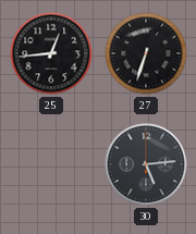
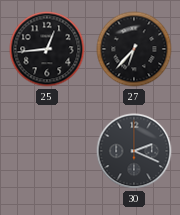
27: 6:33 -> 6:37 (134, 49)
30: 5:14 -> 2:19 (134, 151)
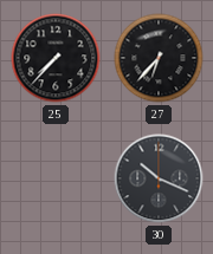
25: 12:44 -> 7:37 (56, 58)
30: 2:19 -> 10:19 (159, 178)
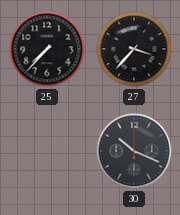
27: 6:37 -> 3:37 (134, 49)
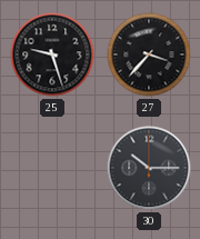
25: 7:37 -> 9:27 (52, 54)
30: 10:19 -> 10:15 (149, 168)
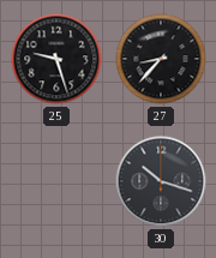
27: 3:37 -> 8:37 (161, 59)
30: 10:15 -> 10:18 (161, 181)
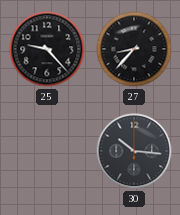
25: 9:27 -> 9:23 (47, 49)
30: 10:18 -> 10:16 (134, 151)
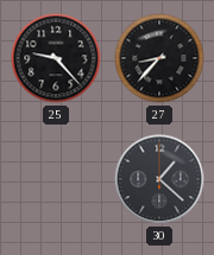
30: 10:16 -> 1:22 (159, 179)
